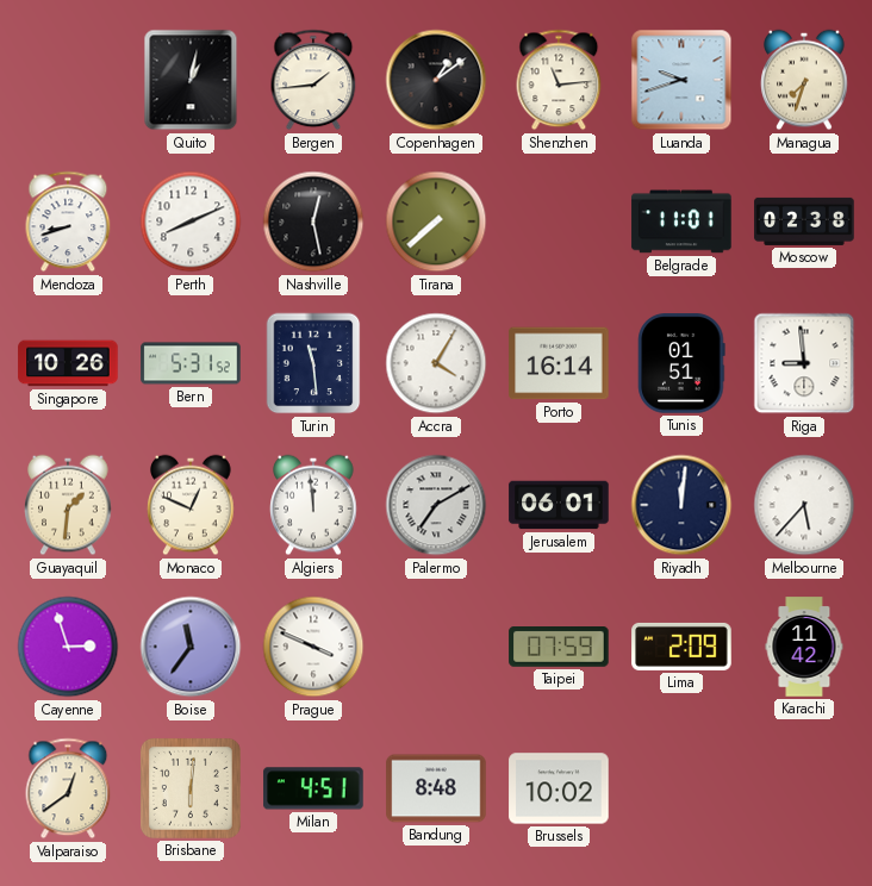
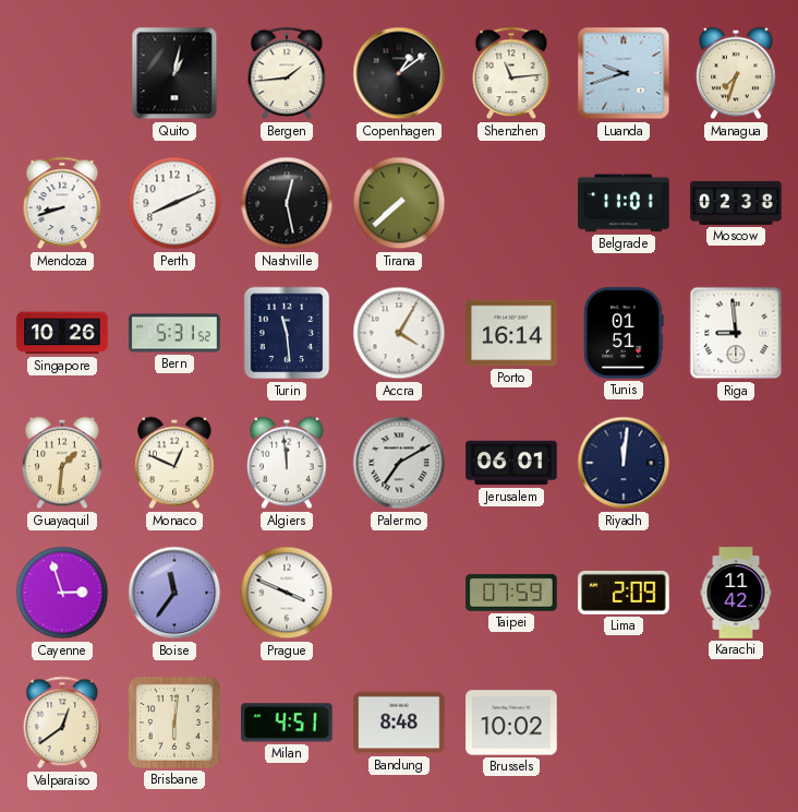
Melbourne: 5:37 -> none (804, 505)
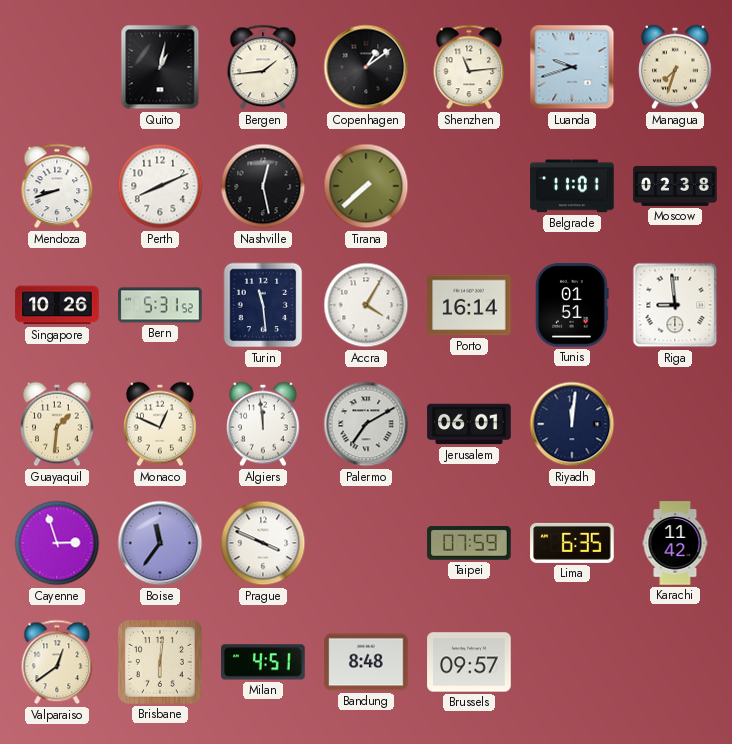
Lima: 2:09 -> 6:35 (572, 543)
Brussels: 10:02 -> 09:57 (469, 662)
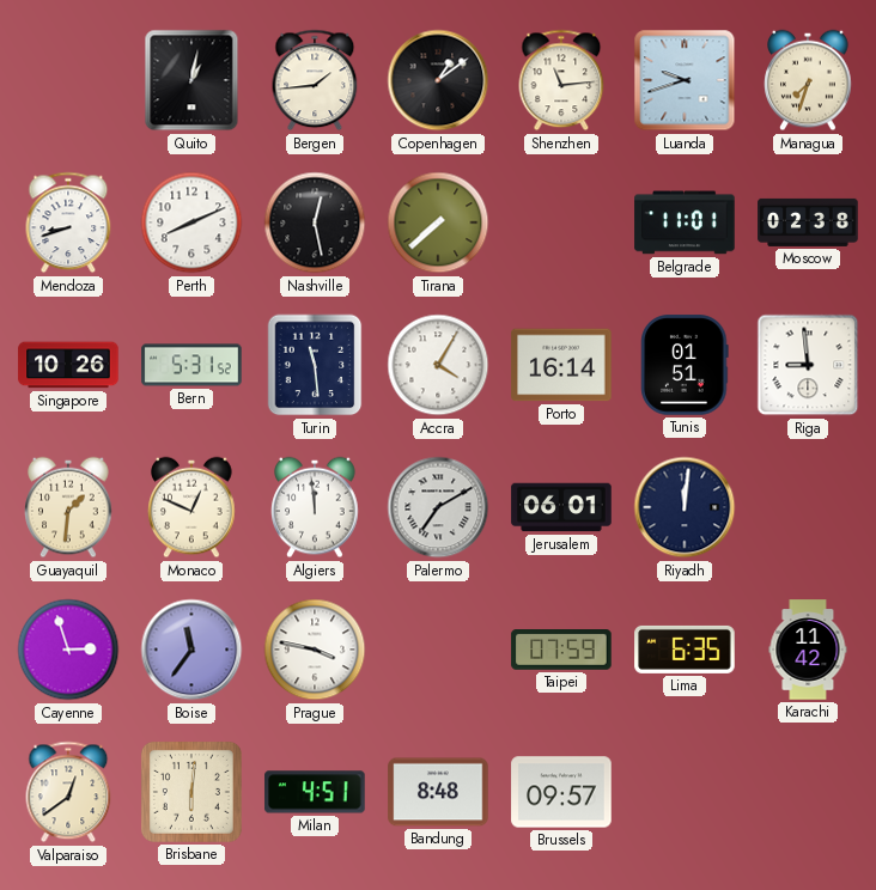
Prague: 3:49 -> 3:47 (315, 650)
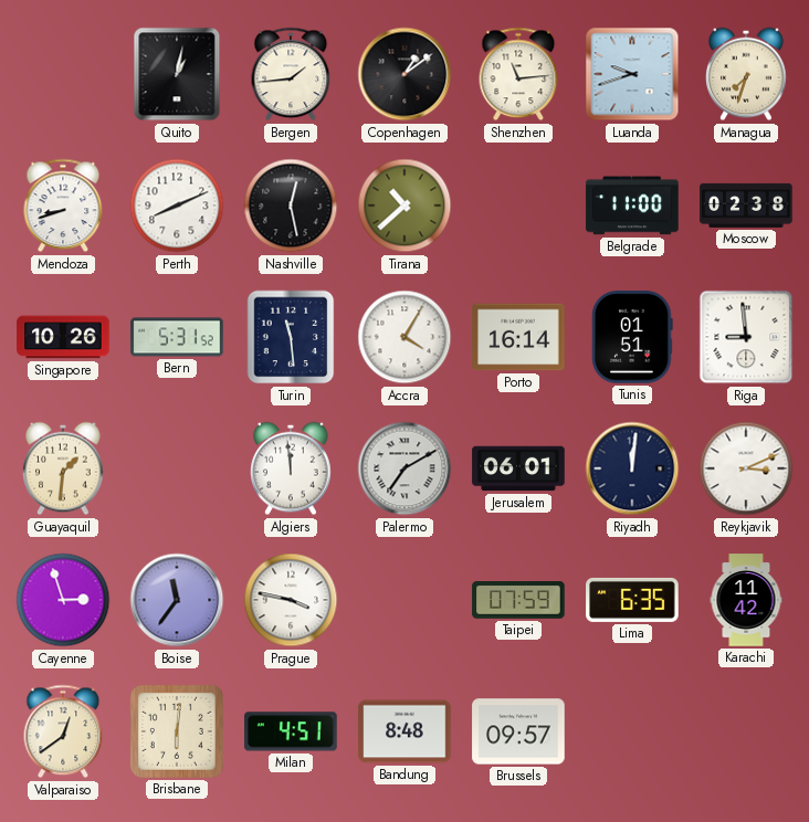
Tirana: 7:38 -> 10:38 (404, 205)
Belgrade: 11:01 -> 11:00 (632, 205)
Monaco: 12:49 -> none (191, 507)
Reykjavik: none -> 3:11 (746, 468)
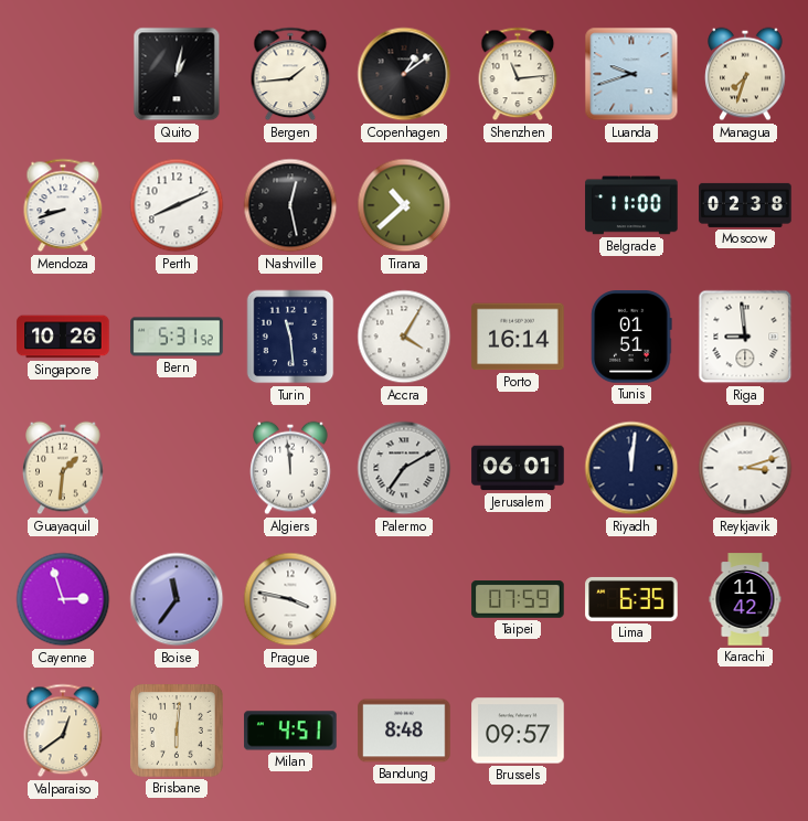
Reykjavik: 3:11 -> 3:12 (745, 468)
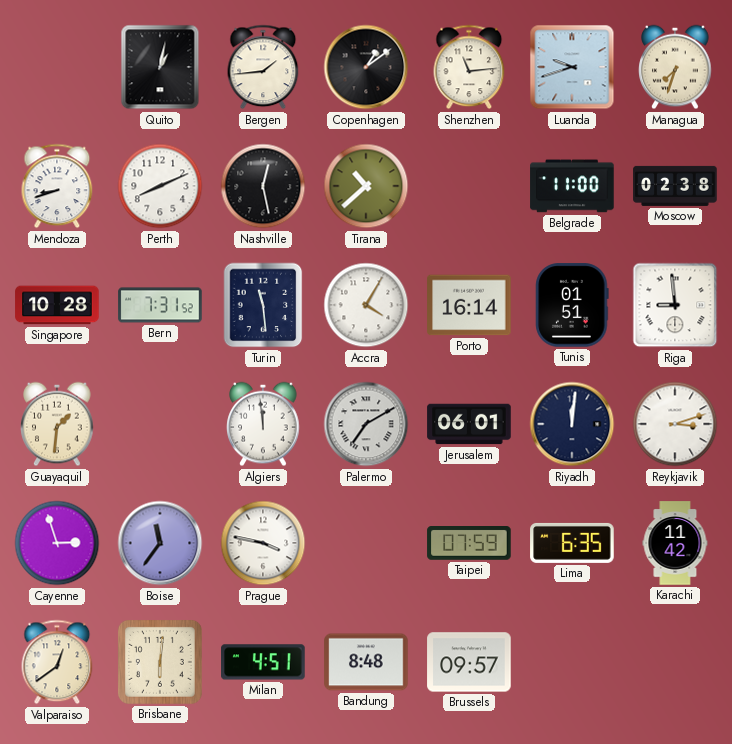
Singapore: 10:26 -> 10:28 (57, 305)
Bern: 5:31 -> 7:31 (160, 305)
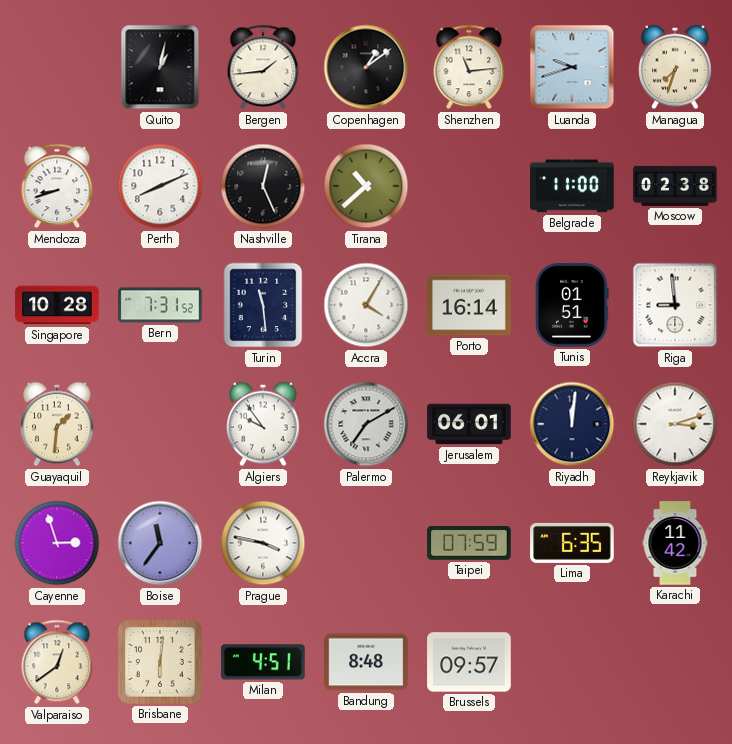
Nashville: 12:28 -> 12:26 (263, 186)
Algiers: 11:59 -> 9:54 (263, 424)
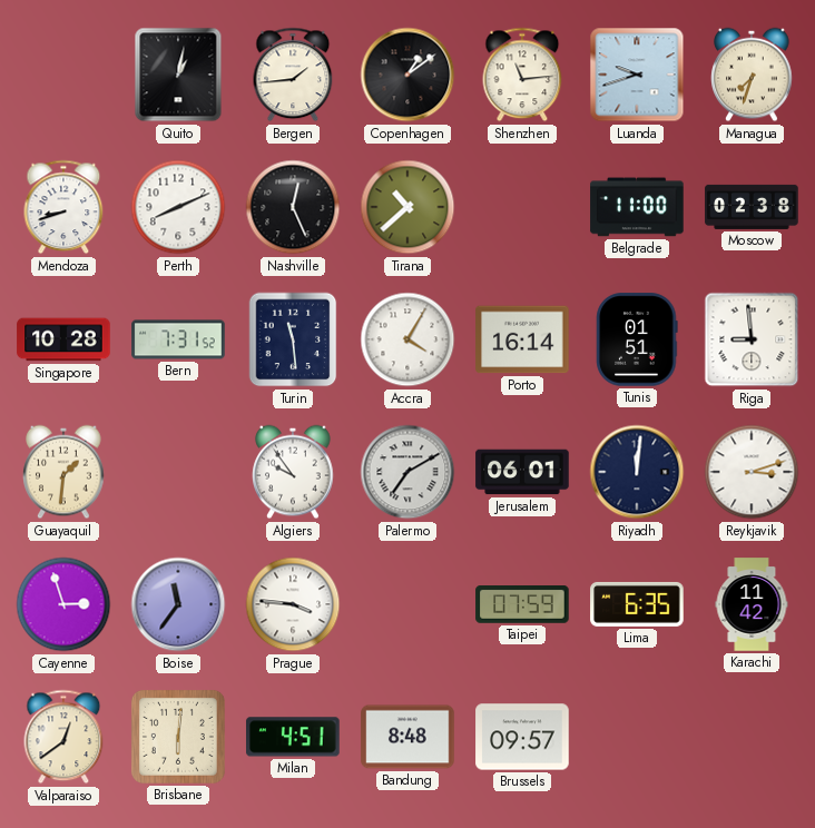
Prague: 3:47 -> 3:46 (293, 604)
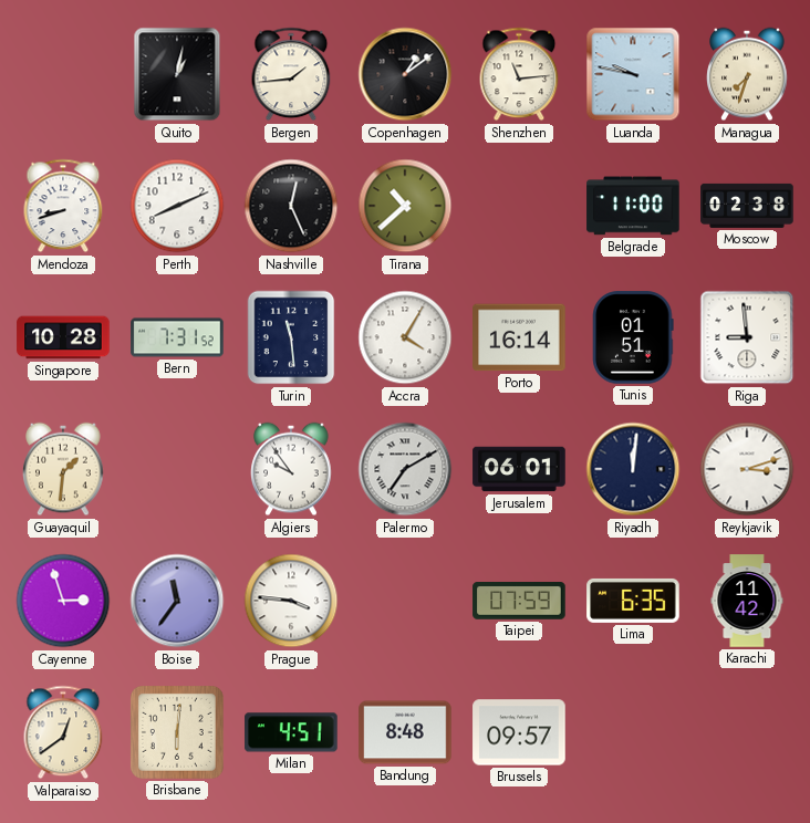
Luanda: 9:42 -> 9:47 (633, 74)
